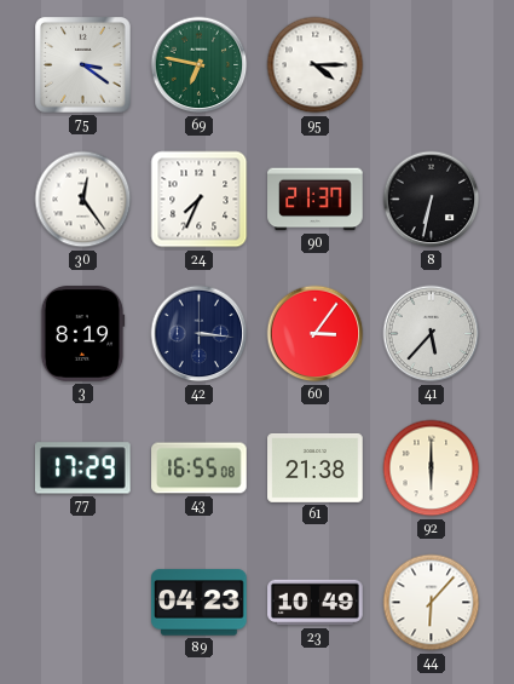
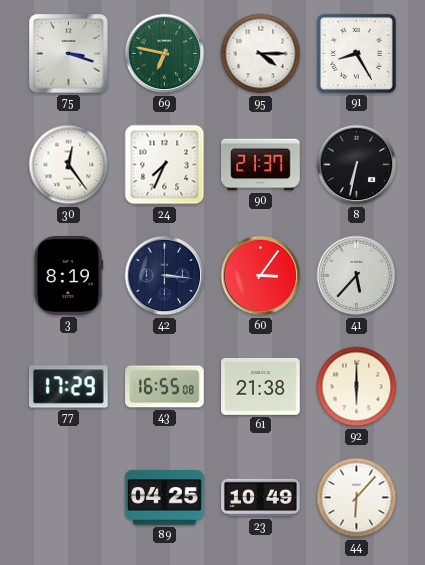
75: 3:21 -> 3:18 (69, 54)
91: none -> 8:25 (356, 53)
89: 04:23 -> 04:25 (165, 498)
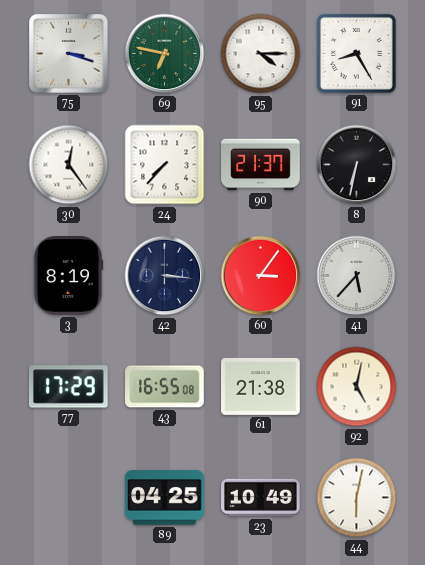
24: 7:34 -> 7:37 (165, 165)
92: 6:00 -> 5:02 (357, 387)
44: 6:07 -> 6:02 (357, 498)
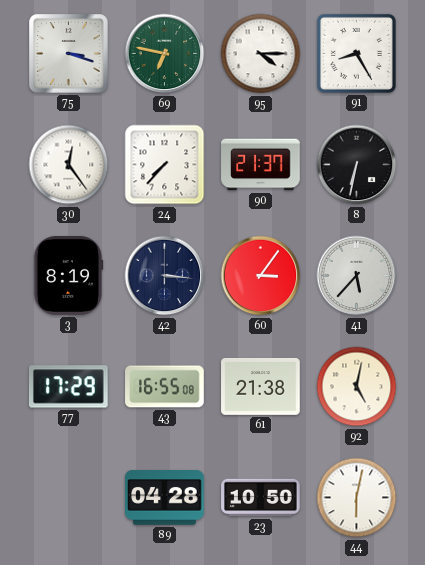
89: 04:25 -> 04:28 (165, 498)
23: 10:49 -> 10:50 (261, 498)
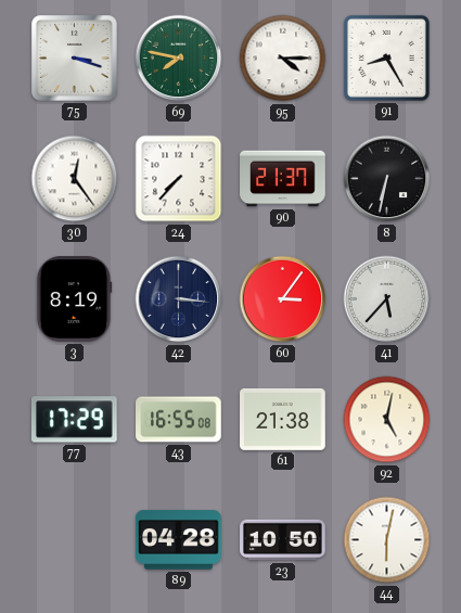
69: 6:47 -> 7:47 (179, 59)
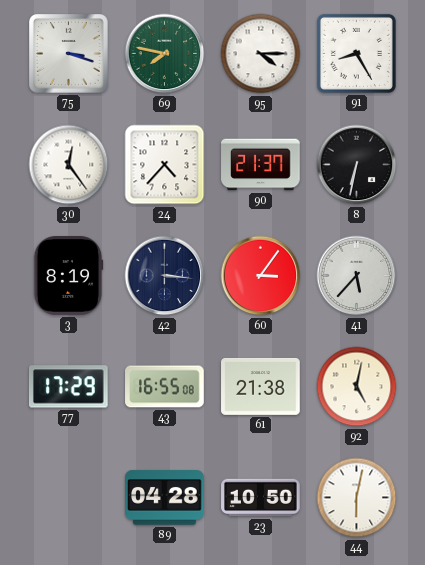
24: 7:37 -> 4:37 (165, 165)
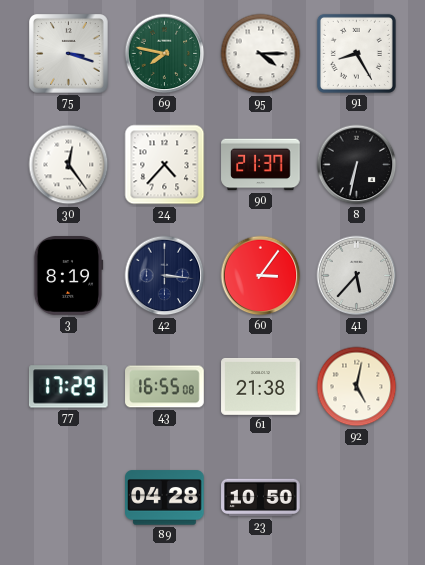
44: 6:02 -> none (357, 498)
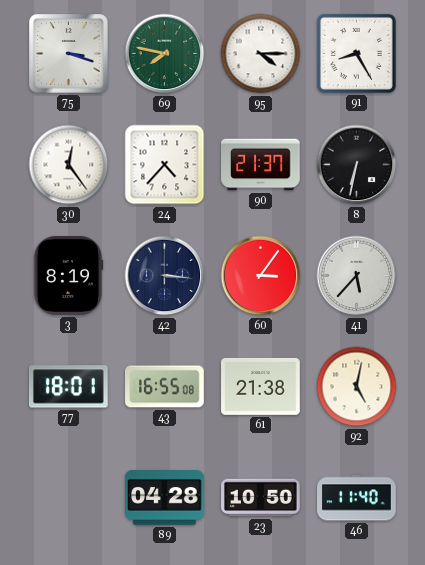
77: 17:29 -> 18:01 (68, 387)
46: none -> 11:40 (357, 498)
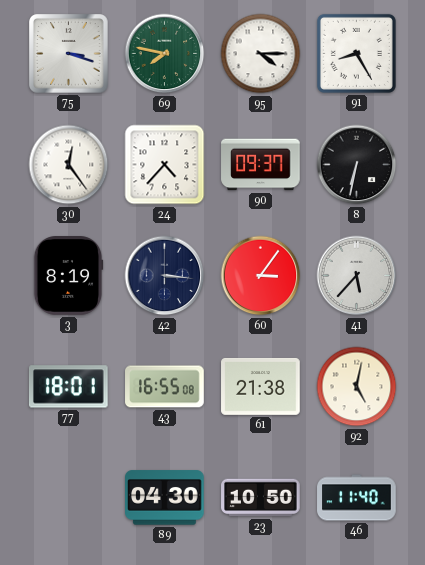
90: 21:37 -> 09:37 (261, 165)
89: 04:28 -> 04:30 (165, 498)
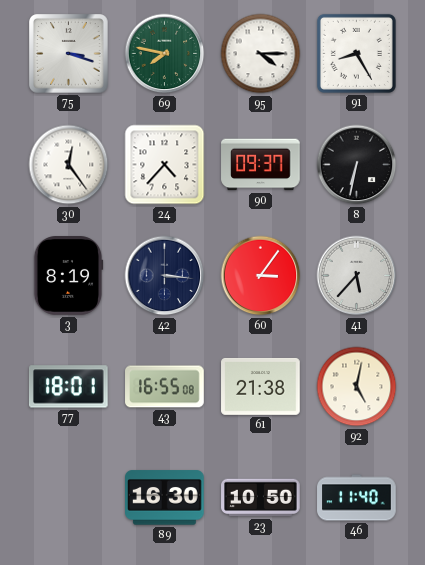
89: 04:30 -> 16:30 (165, 498)
